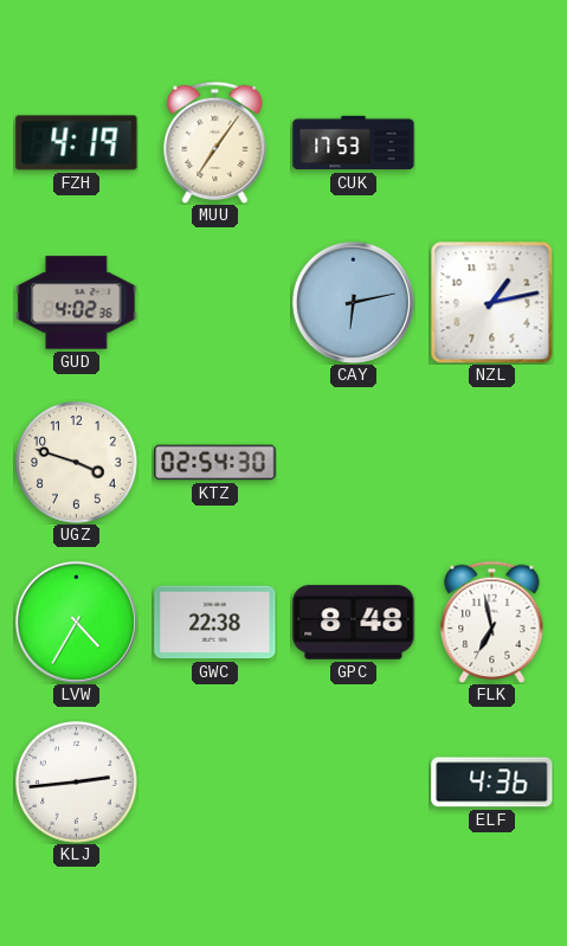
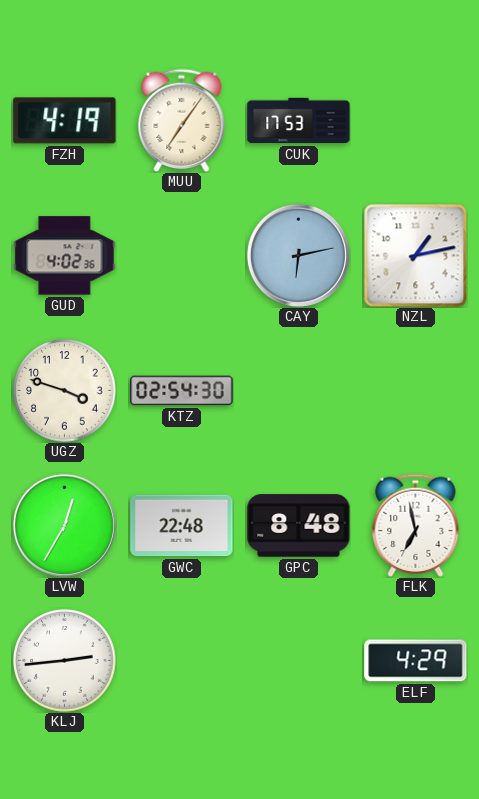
LVW: 4:35 -> 12:35 (64, 525)
GWC: 22:38 -> 22:48 (182, 526)
ELF: 4:36 -> 4:29 (416, 661)
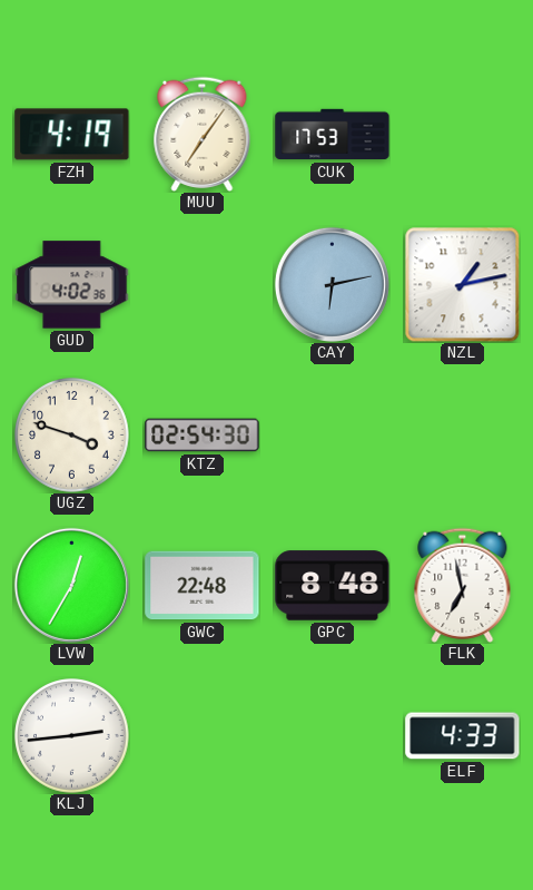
ELF: 4:29 -> 4:33 (463, 736)
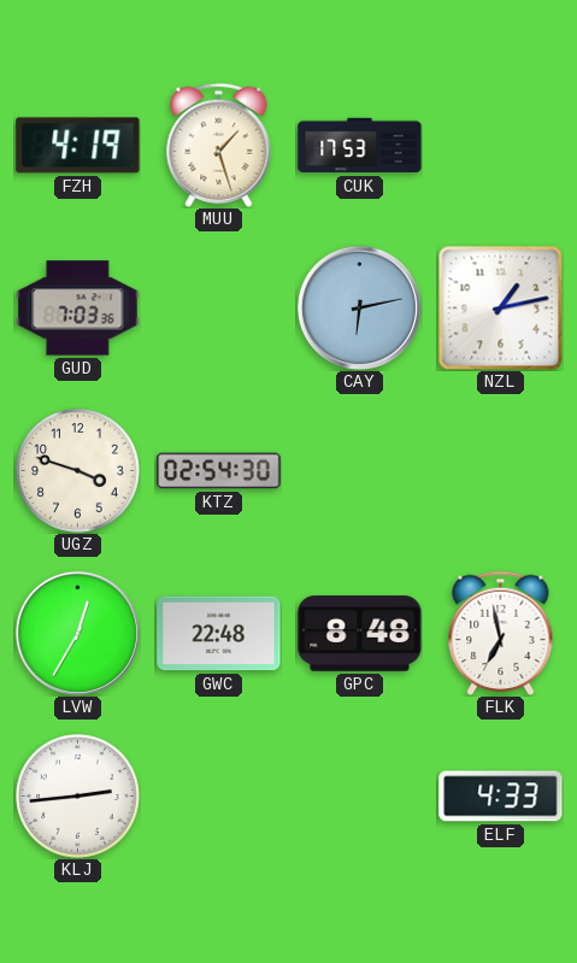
MUU: 7:06 -> 1:27 (219, 145)
GUD: 4:02 -> 7:03 (78, 309)
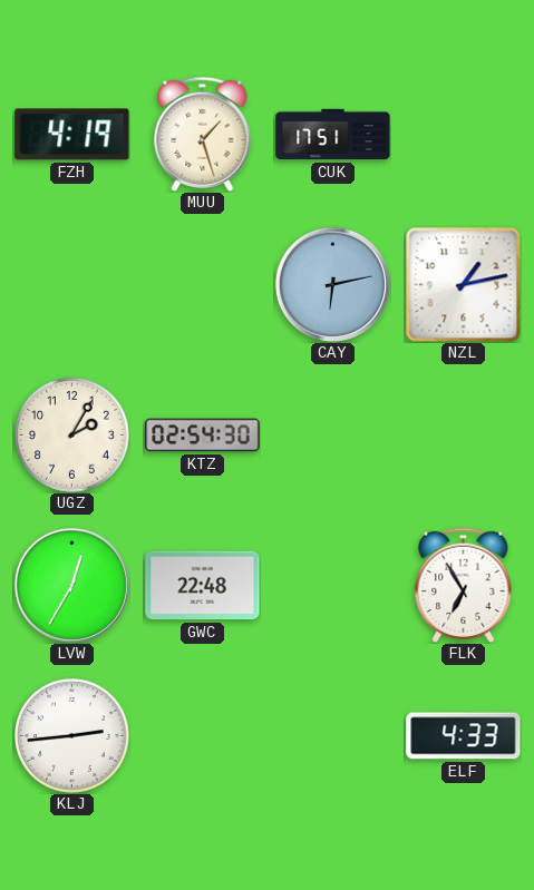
CUK: 17:53 -> 17:51 (333, 135)
GUD: 7:03 -> none (78, 309)
UGZ: 3:48 -> 2:05 (72, 436)
GPC: 8:48 -> none (360, 634)
FLK: 6:58 -> 6:55 (464, 585)
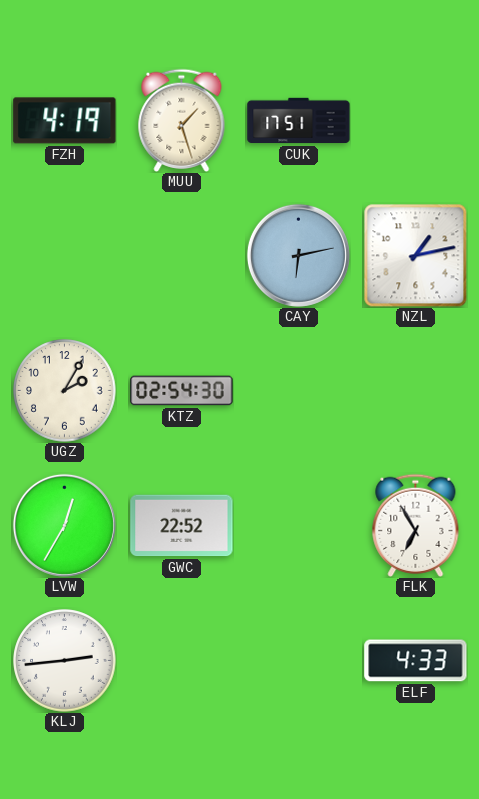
GWC: 22:48 -> 22:52 (182, 526)
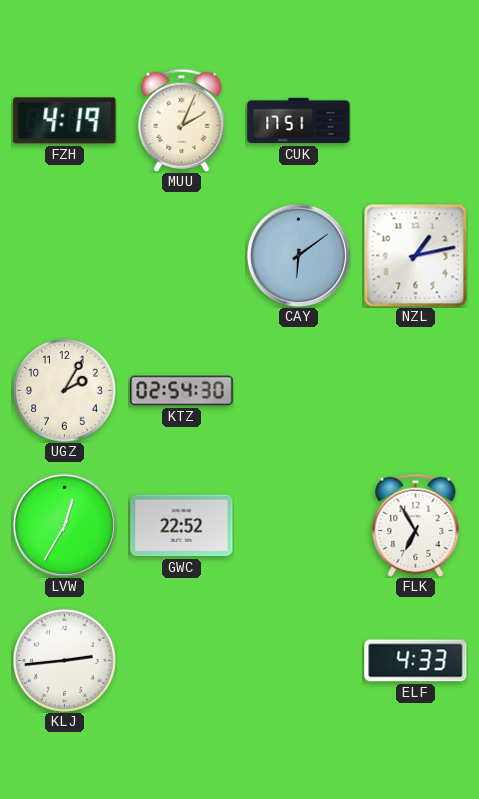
MUU: 1:27 -> 2:04 (182, 120)
CAY: 6:13 -> 6:09 (298, 255)
